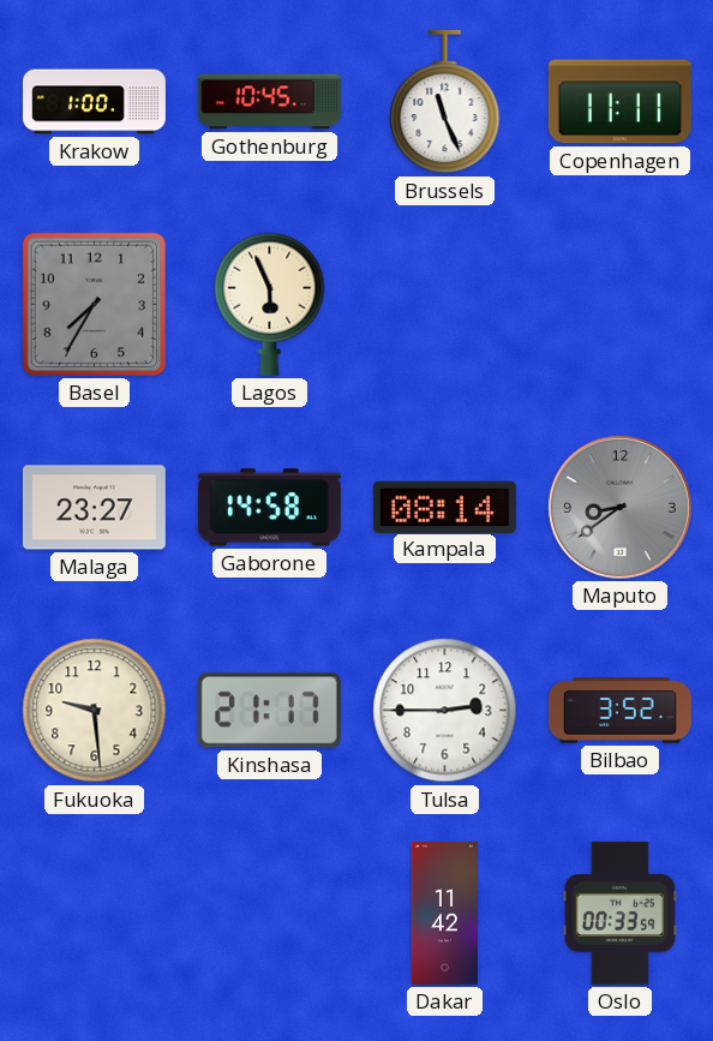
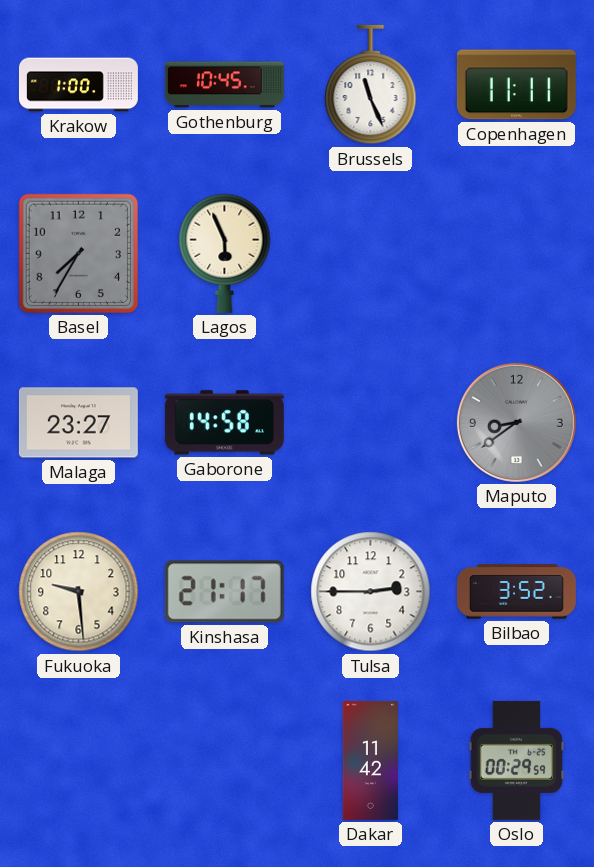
Kampala: 08:14 -> none (444, 507)
Oslo: 00:33 -> 00:29 (517, 760)
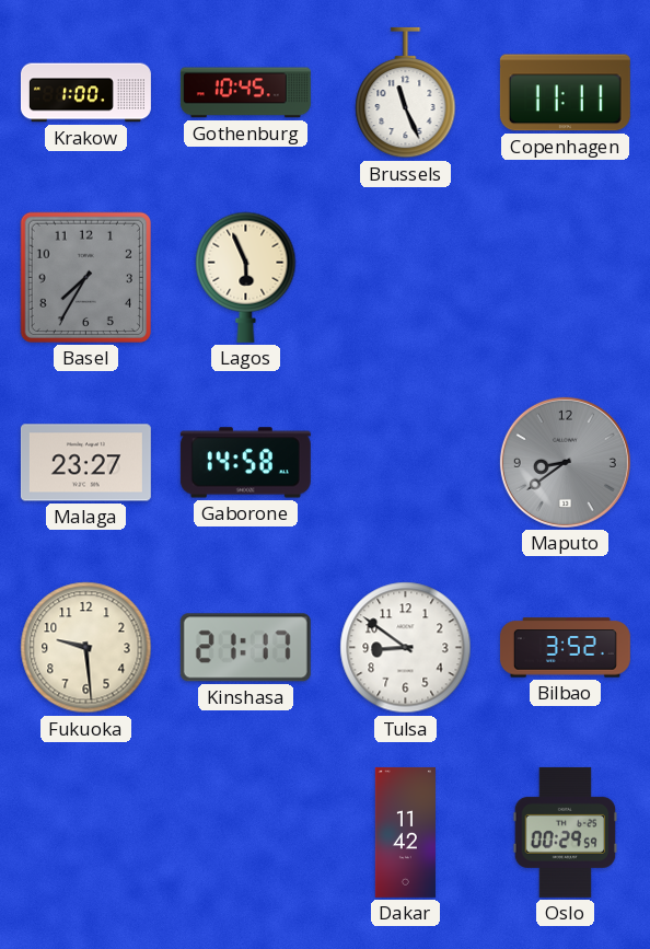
Tulsa: 2:45 -> 8:51 (406, 648)
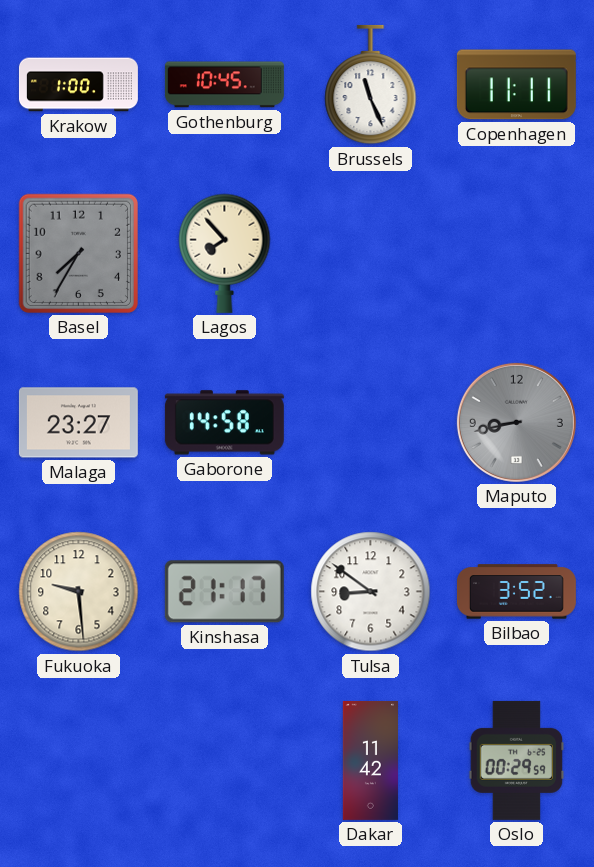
Lagos: 5:56 -> 7:53 (225, 253)
Maputo: 8:39 -> 8:43 (516, 422)
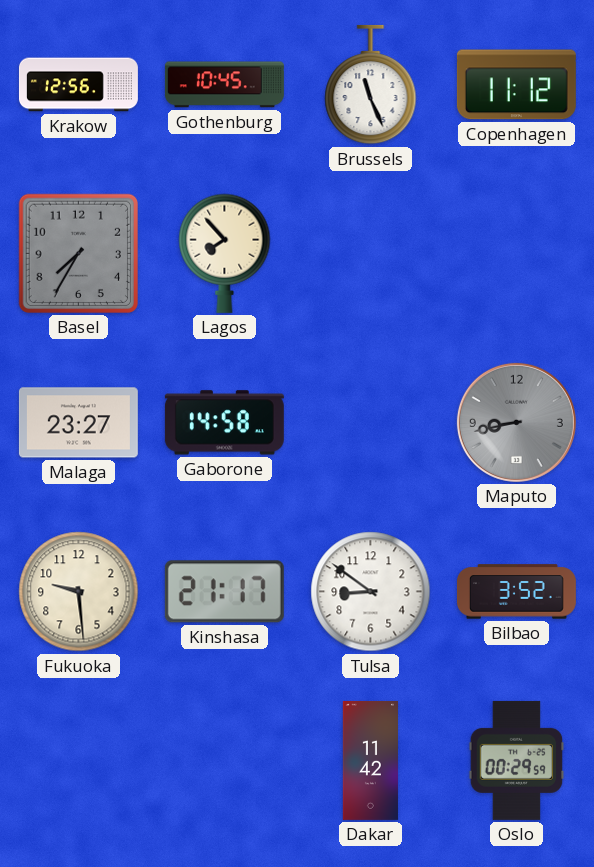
Krakow: 1:00 -> 12:56 (78, 85)
Copenhagen: 11:11 -> 11:12 (516, 85)
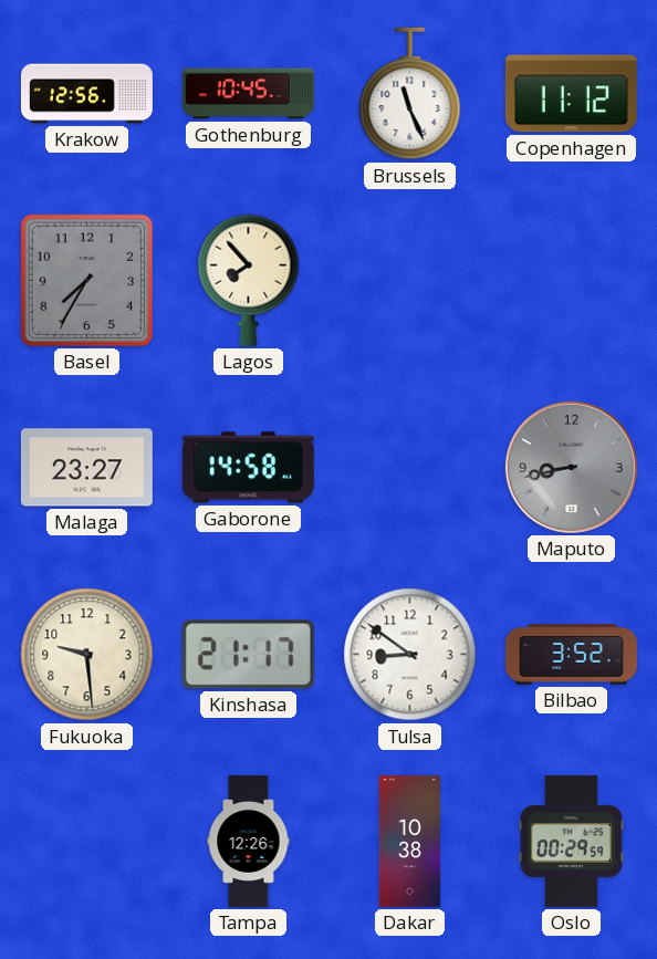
Tampa: none -> 12:26 (249, 841)
Dakar: 11:42 -> 10:38 (409, 841)
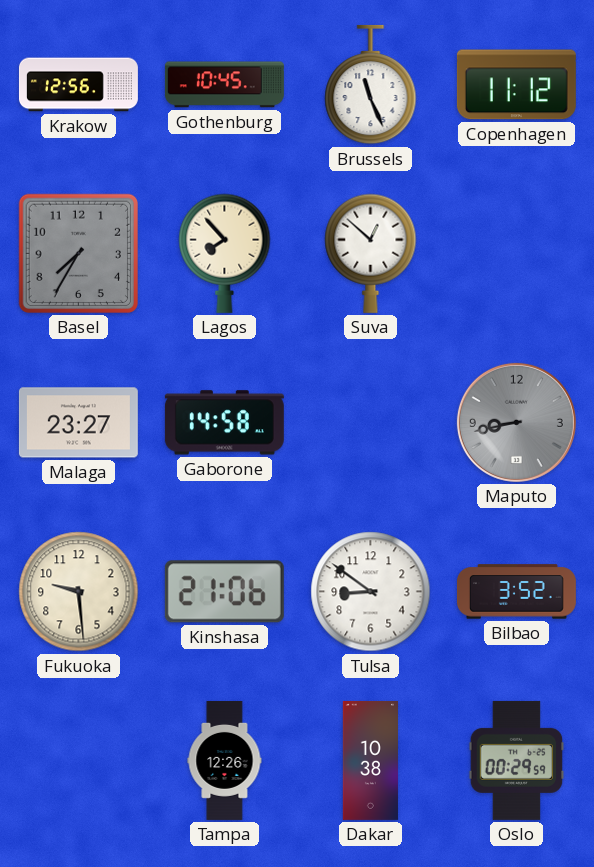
Suva: none -> 12:52 (371, 253)
Kinshasa: 21:17 -> 21:06 (224, 592)
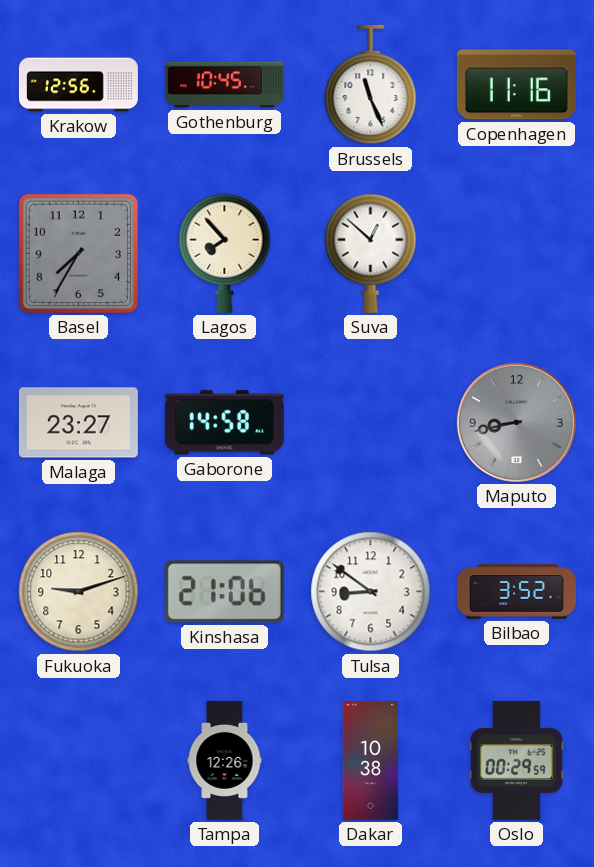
Copenhagen: 11:12 -> 11:16 (516, 85)
Fukuoka: 9:29 -> 9:12 (79, 592)
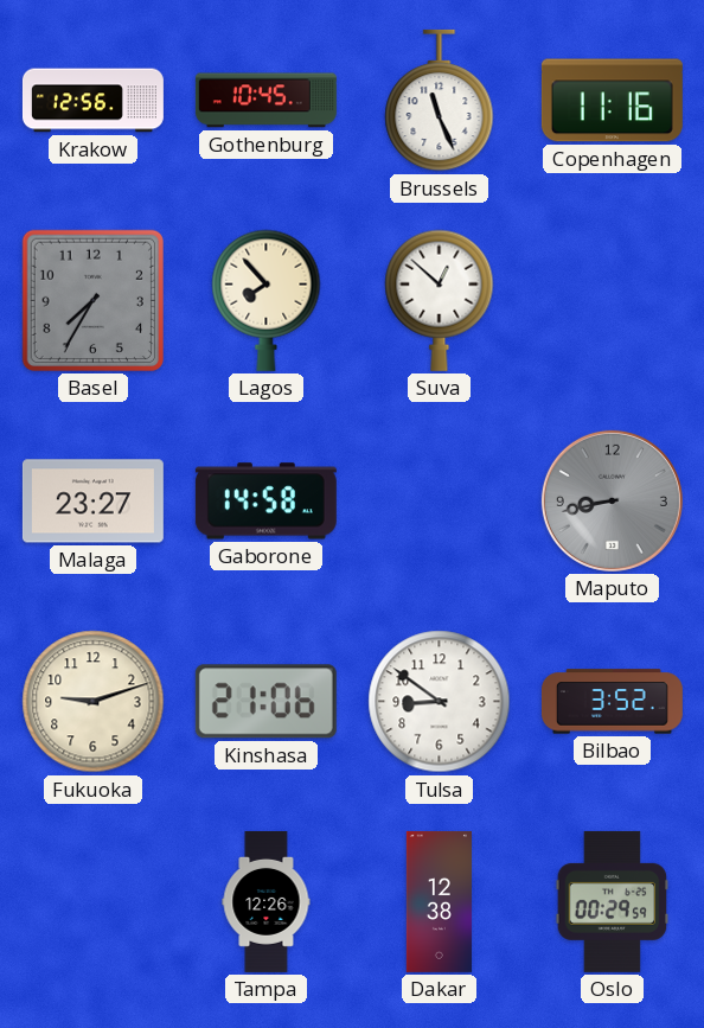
Dakar: 10:38 -> 12:38 (439, 901)
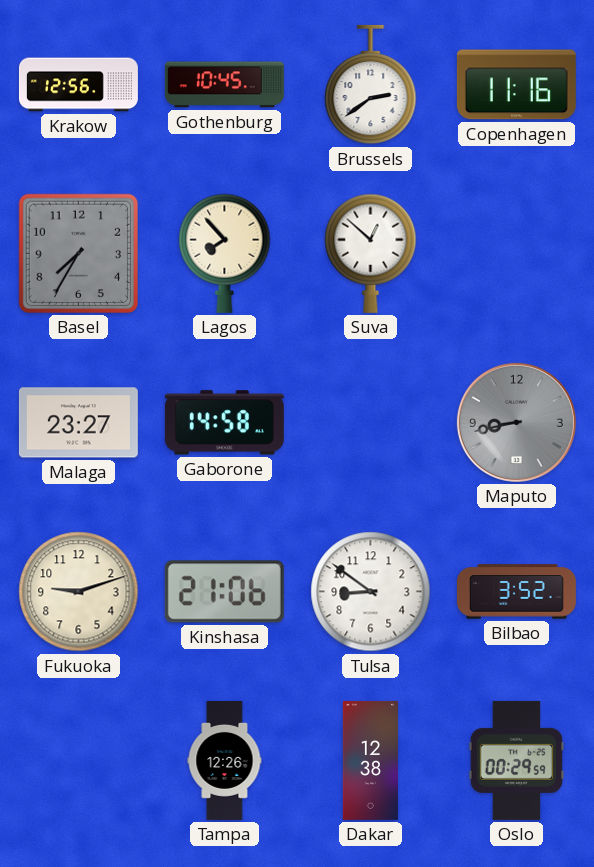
Brussels: 11:26 -> 2:39 (371, 85)
